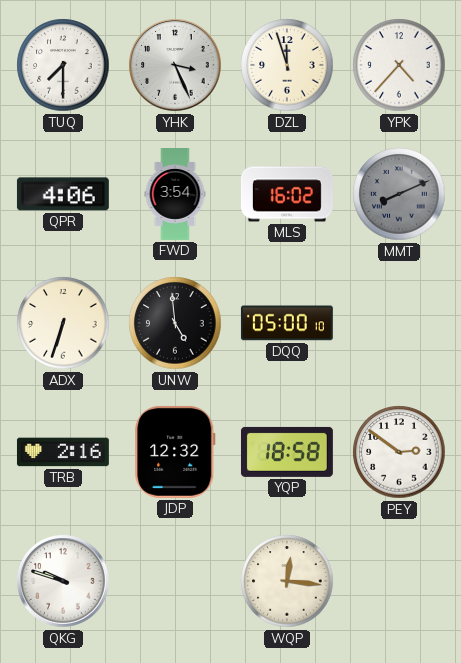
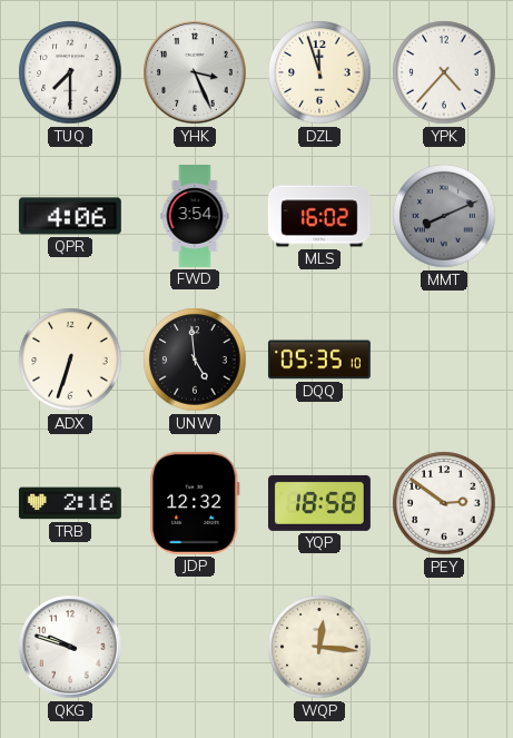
DQQ: 05:00 -> 05:35 (319, 360)
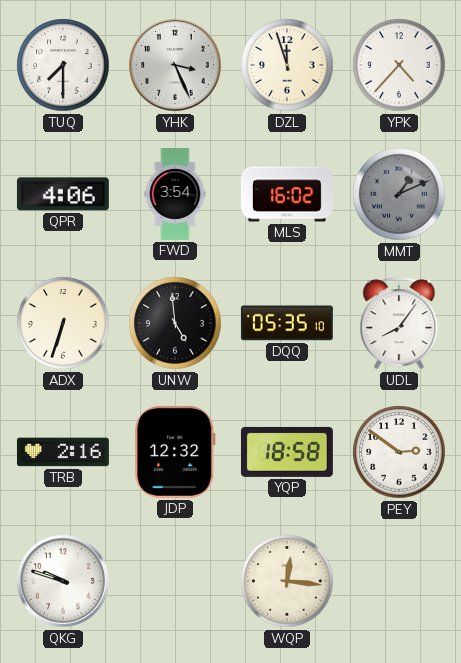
MMT: 8:11 -> 1:11 (399, 194)
UDL: none -> 8:06 (399, 323)
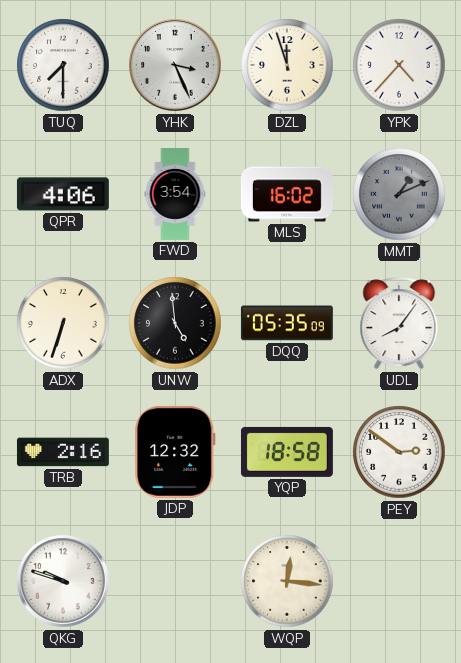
DQQ: 05:35:10 -> 05:35:09 (287, 323)
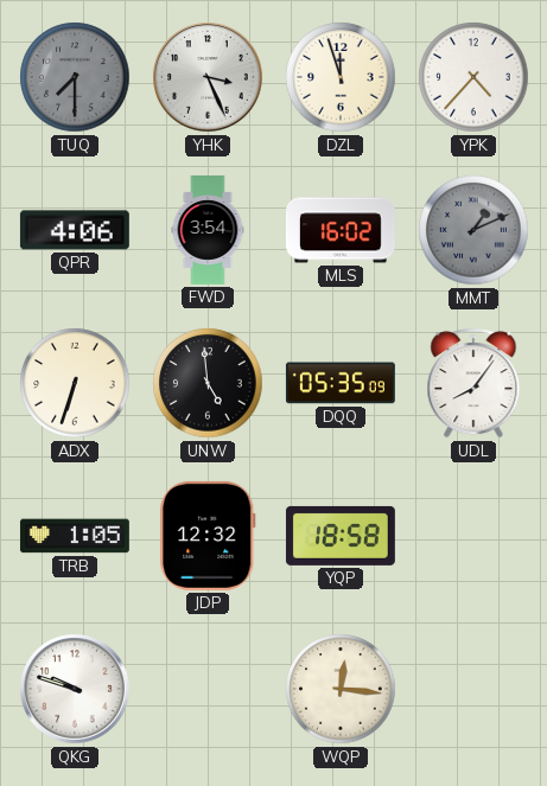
TUQ dial: white -> grey (75, 77)
TRB: 2:16 -> 1:05 (75, 536)
PEY: 2:51 -> none (399, 452)
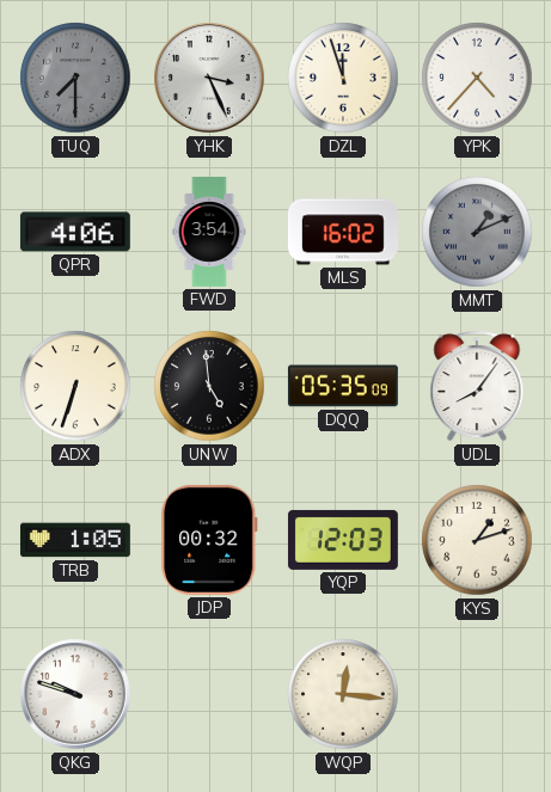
JDP: 12:32 -> 00:32 (209, 540)
YQP: 18:58 -> 12:03 (343, 540)
KYS: none -> 1:12 (477, 540)
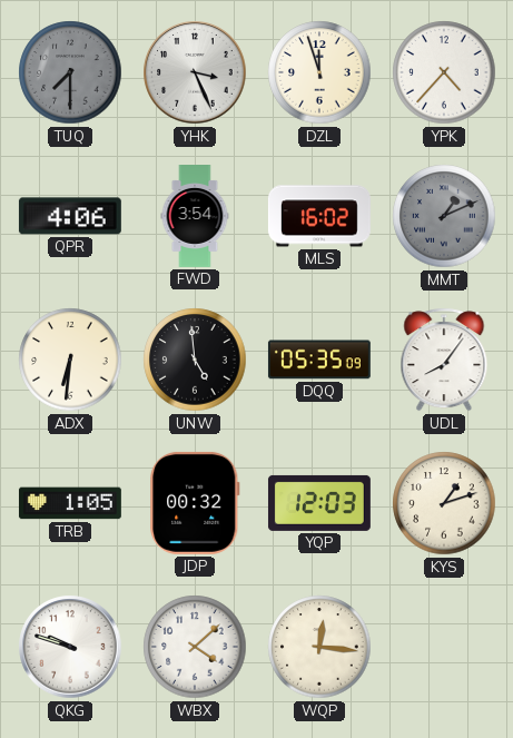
ADX: 6:33 -> 6:31 (70, 360)
WBX: none -> 4:08 (195, 647)
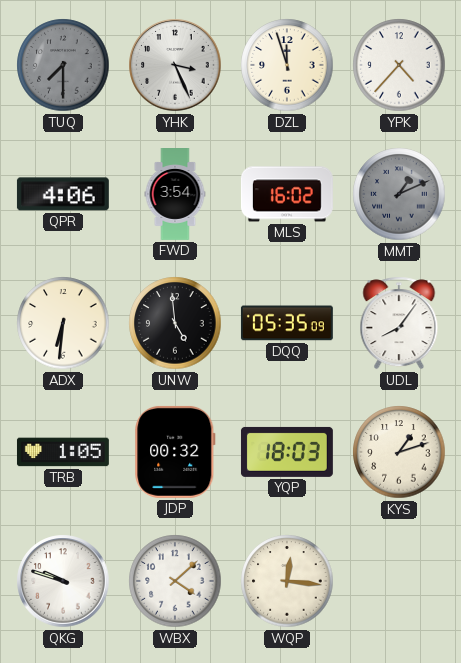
YQP: 12:03 -> 18:03 (287, 452)
